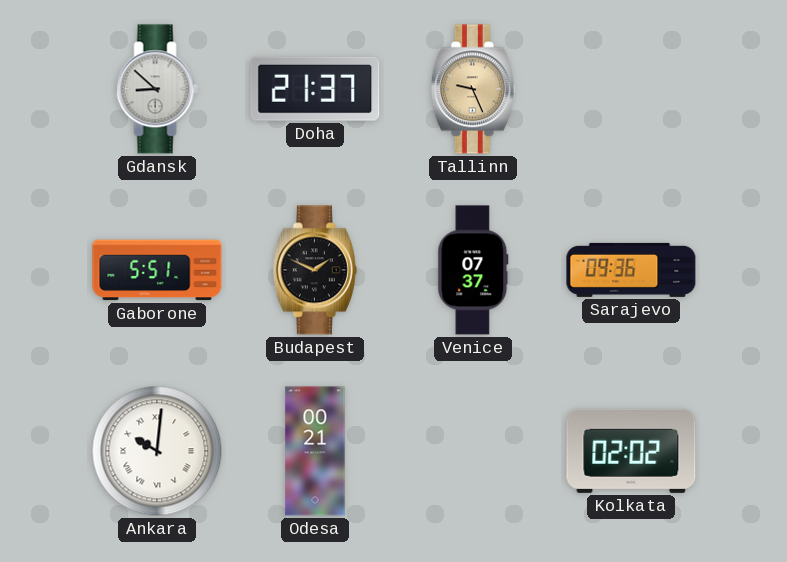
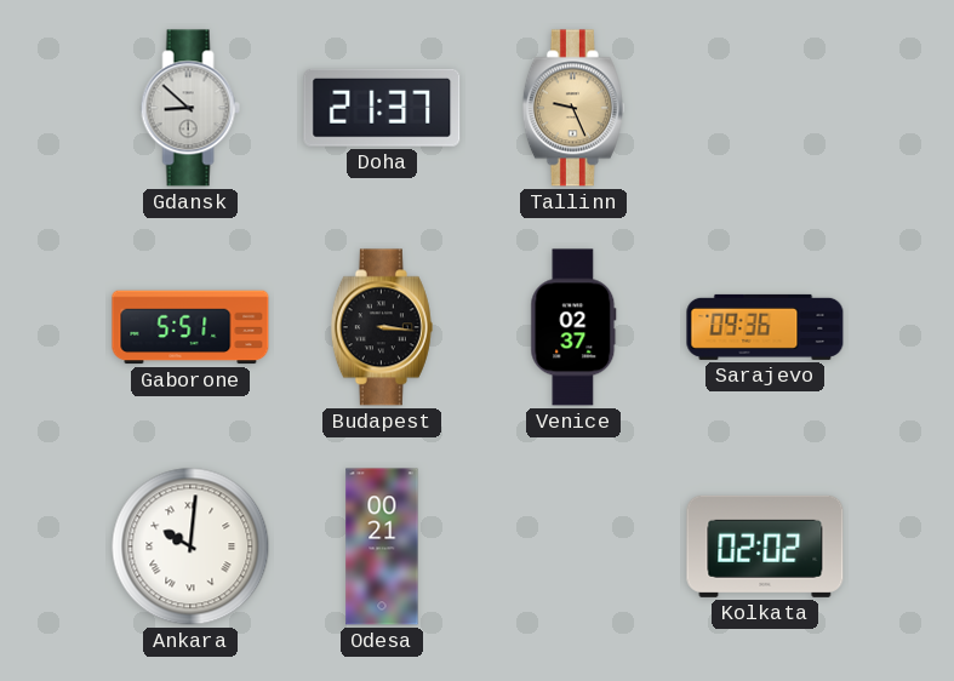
Budapest: 1:49 -> 3:16 (382, 327)
Venice: 07:37 -> 02:37 (573, 327)
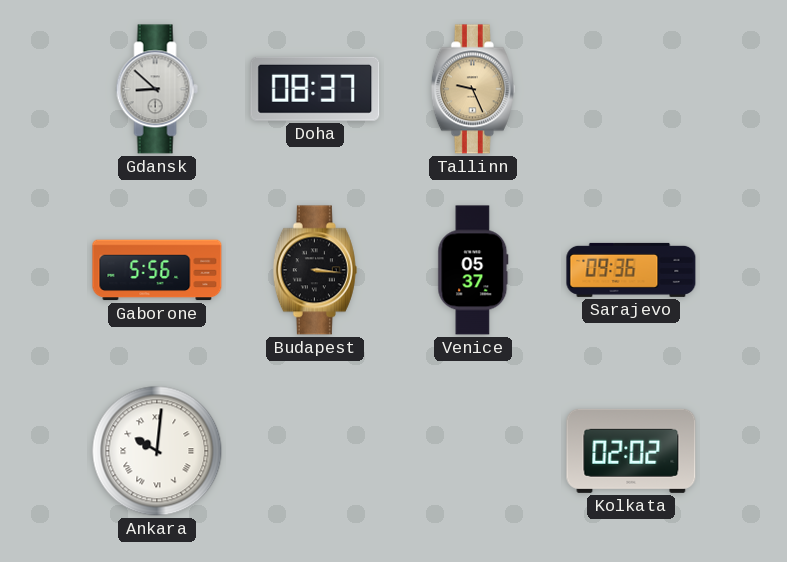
Doha: 21:37 -> 08:37 (315, 89)
Gaborone: 5:51 -> 5:56 (157, 270)
Venice: 02:37 -> 05:37 (473, 270)
Odesa: 00:21 -> none (382, 546)
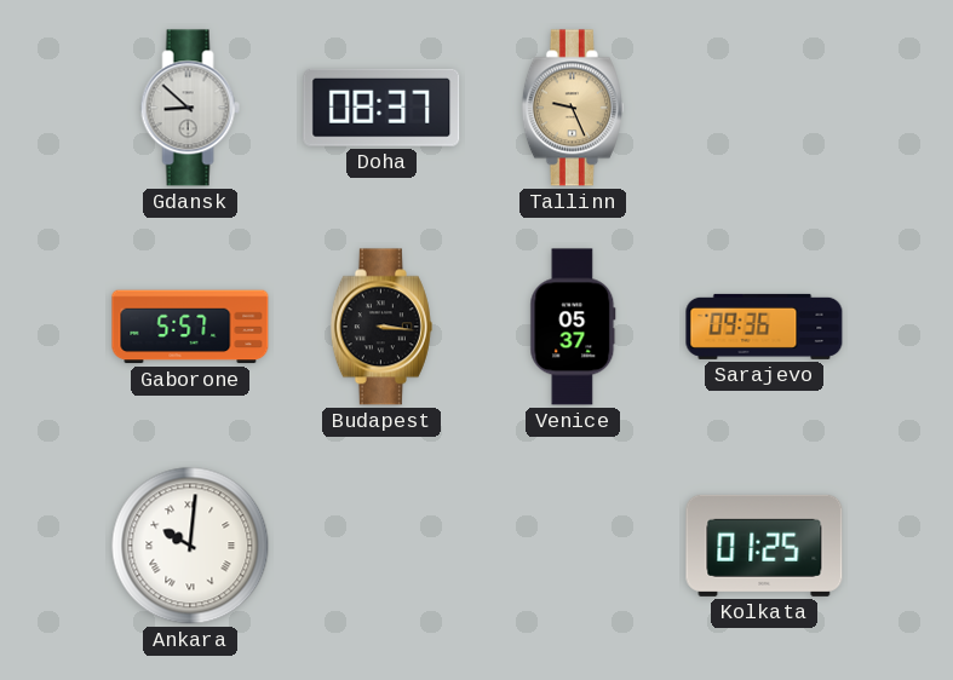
Gaborone: 5:56 -> 5:57 (190, 327)
Kolkata: 02:02 -> 01:25 (764, 546)
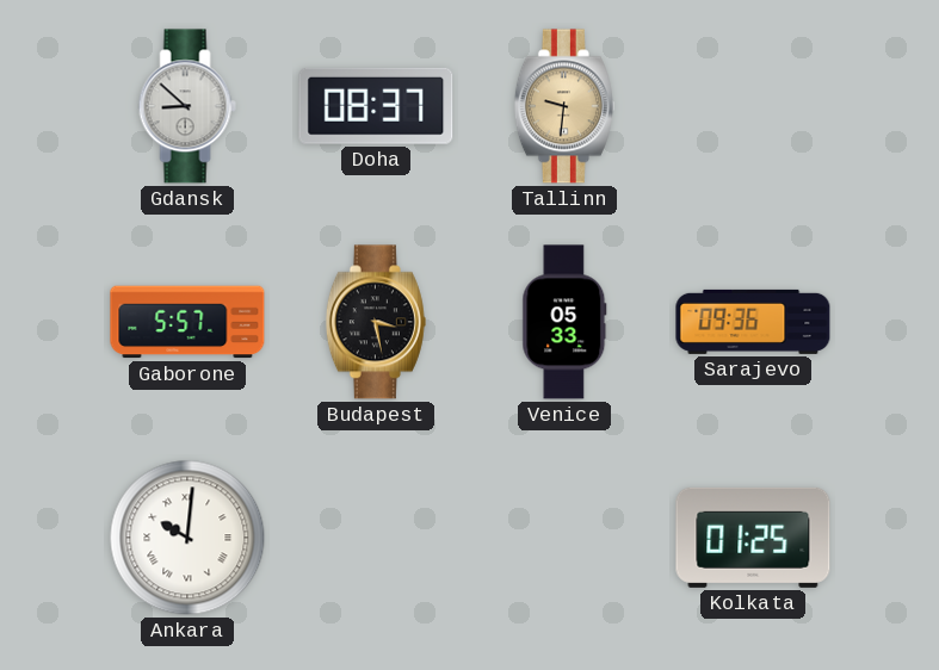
Tallinn: 9:26 -> 9:31 (564, 106)
Budapest: 3:16 -> 3:28 (376, 322)
Venice: 05:37 -> 05:33 (564, 322)
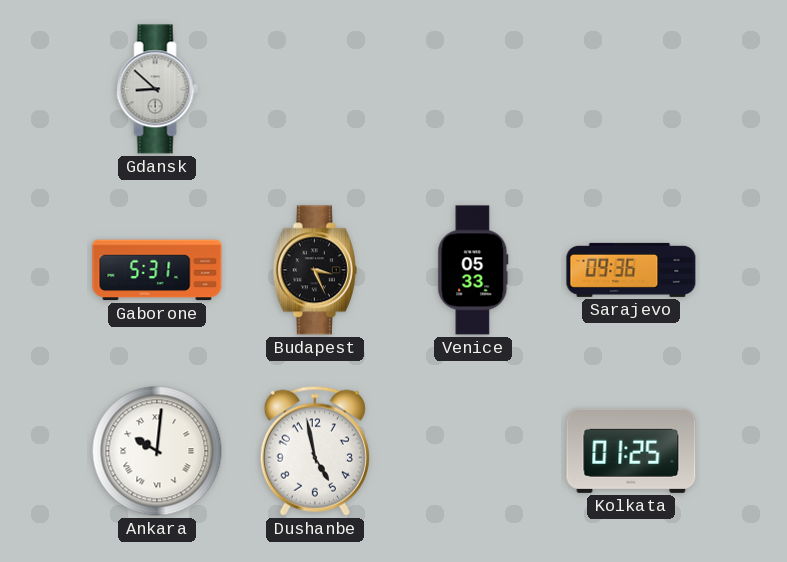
Doha: 08:37 -> none (376, 106)
Tallinn: 9:31 -> none (564, 106)
Gaborone: 5:57 -> 5:31 (157, 270)
Budapest: 3:28 -> 3:26 (315, 270)
Dushanbe: none -> 4:58 (315, 451)
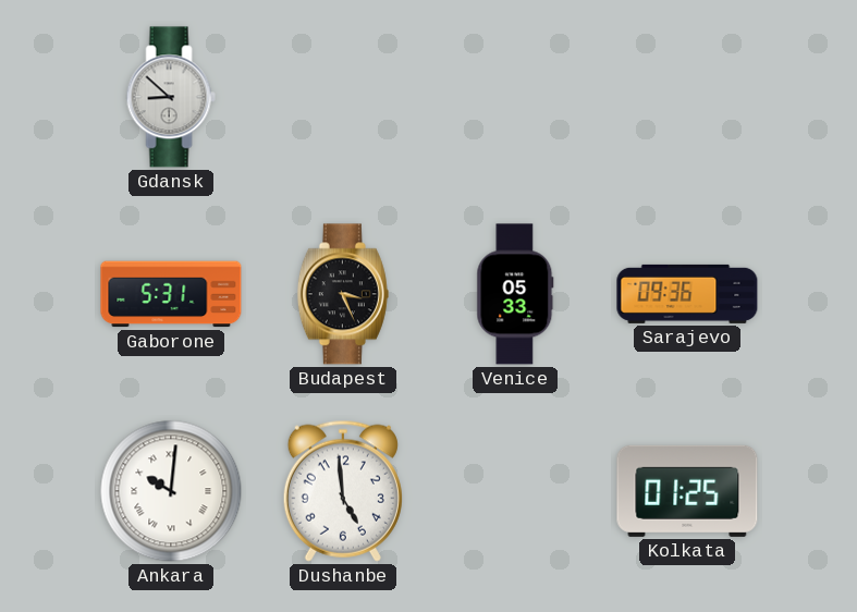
Dushanbe: 4:58 -> 4:59 (343, 491)
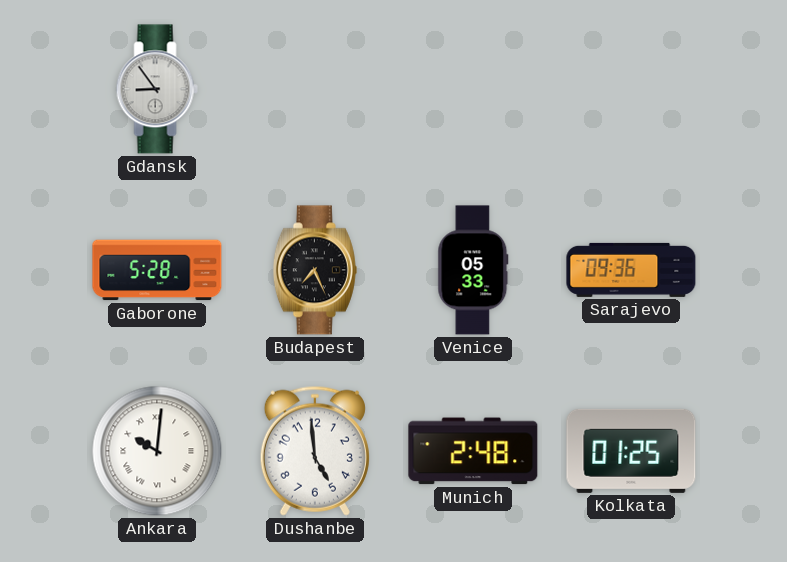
Gdansk: 8:52 -> 8:54 (157, 89)
Gaborone: 5:31 -> 5:28 (157, 270)
Budapest: 3:26 -> 7:26 (315, 270)
Munich: none -> 2:48 (473, 451)
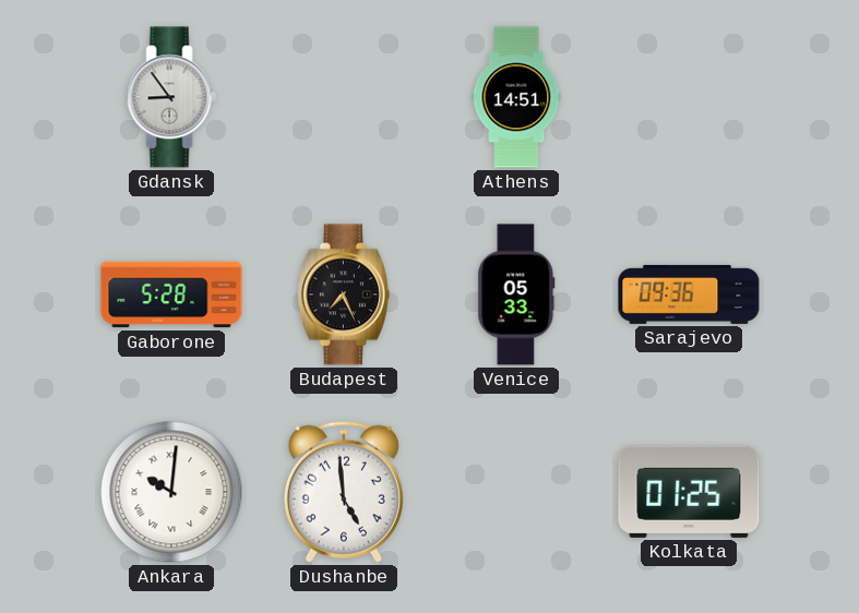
Athens: none -> 14:51 (516, 97)
Munich: 2:48 -> none (473, 451)
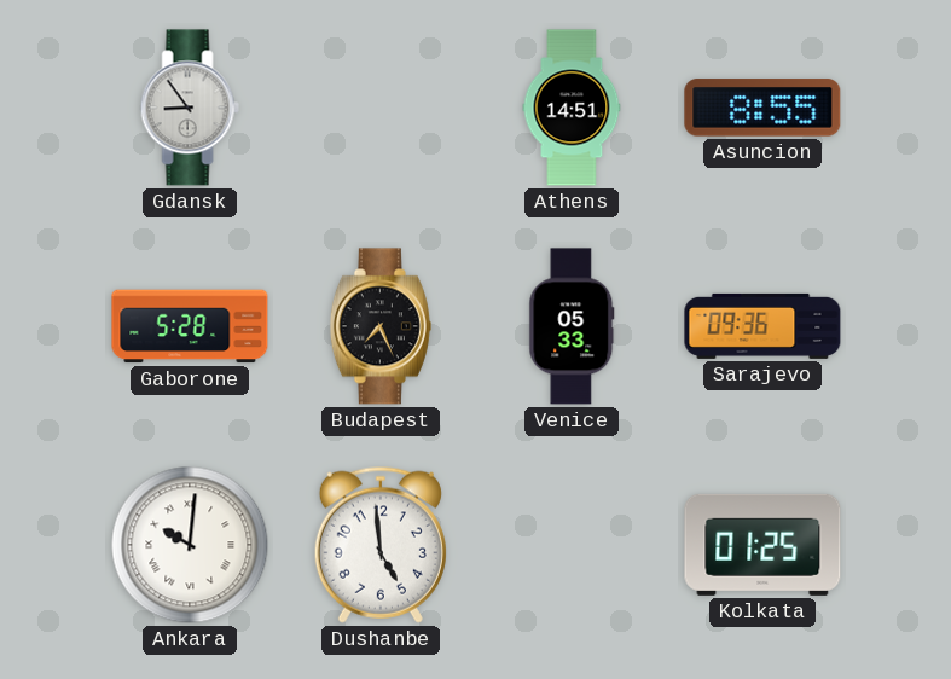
Asuncion: none -> 8:55 (762, 108)
